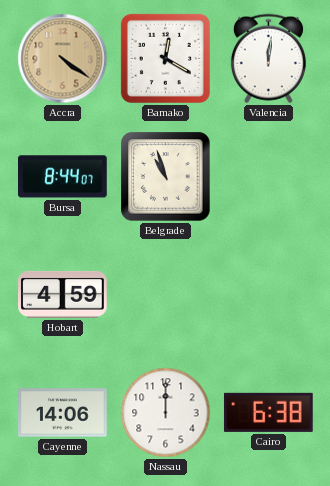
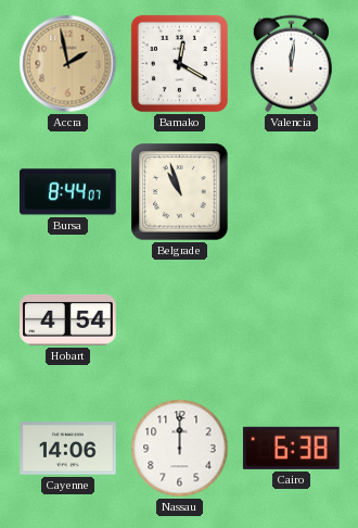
Accra: 4:21 -> 1:58 (68, 64)
Hobart: 4:59 -> 4:54 (68, 319)
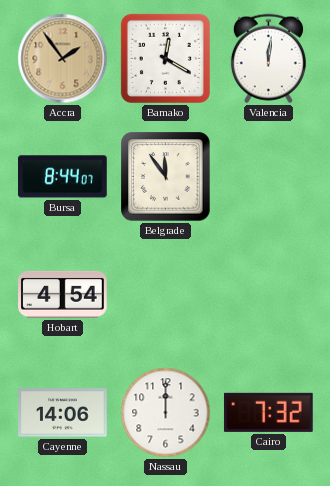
Accra: 1:58 -> 1:54 (63, 59)
Belgrade: 10:57 -> 11:54 (166, 177)
Cairo: 6:38 -> 7:32 (268, 412)
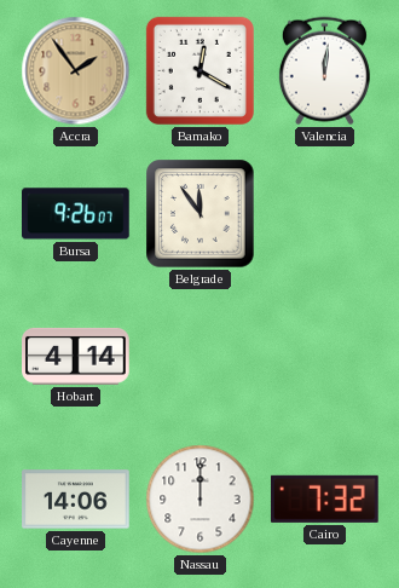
Bursa: 8:44 -> 9:26 (76, 214)
Hobart: 4:54 -> 4:14 (76, 356)
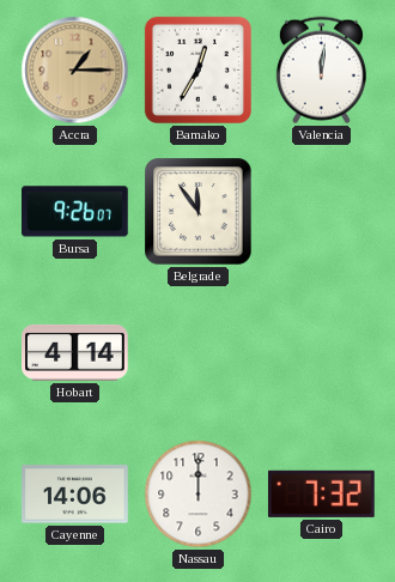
Accra: 1:54 -> 1:15 (75, 71)
Bamako: 12:20 -> 12:35 (197, 69)
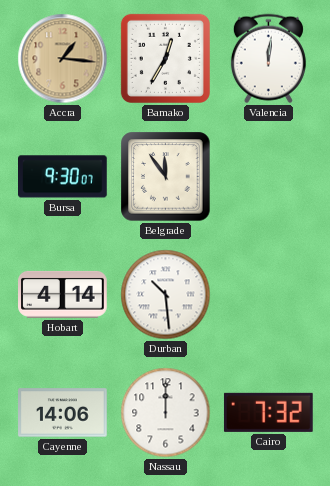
Accra: 1:15 -> 1:16 (63, 59)
Bursa: 9:26 -> 9:30 (63, 177)
Durban: none -> 10:29 (166, 295)
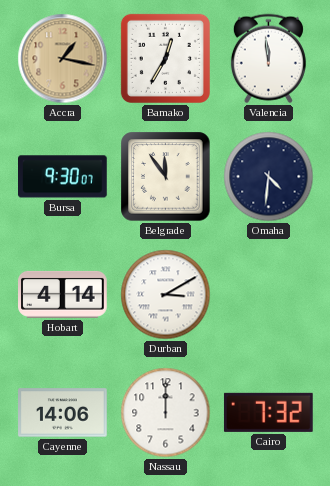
Accra: 1:16 -> 1:17 (63, 59)
Valencia: 12:01 -> 11:59 (268, 59)
Omaha: none -> 4:31 (269, 177)
Durban: 10:29 -> 3:10 (166, 295)
